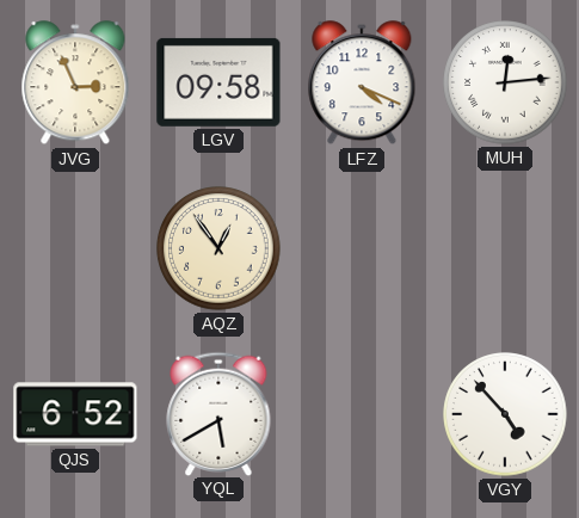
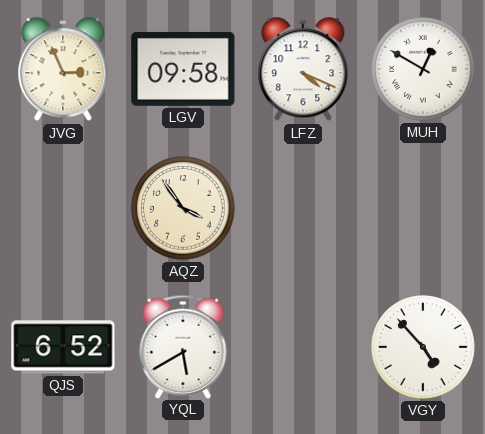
MUH: 12:14 -> 12:50 (423, 69)
AQZ: 12:54 -> 3:54 (183, 208)
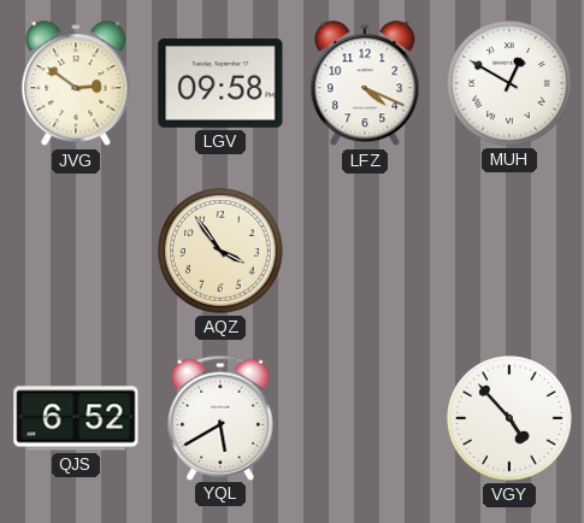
JVG: 2:56 -> 2:51 (76, 84)
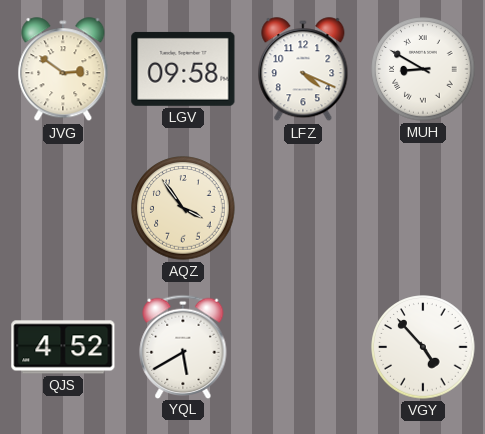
MUH: 12:50 -> 8:50 (423, 69)
QJS: 6:52 -> 4:52 (63, 347)
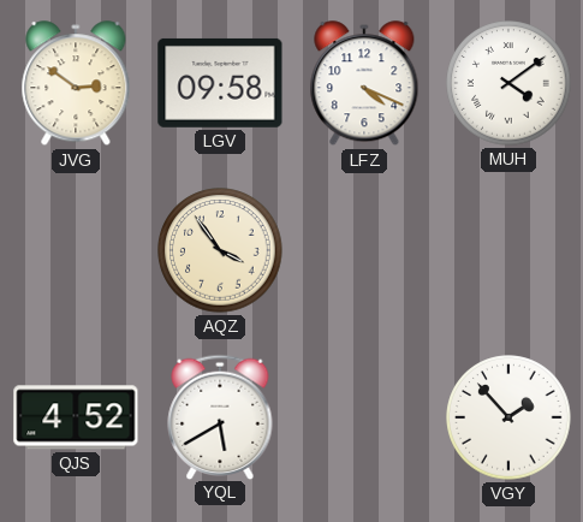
MUH: 8:50 -> 4:09 (508, 83)
VGY: 4:53 -> 1:53 (508, 417)
